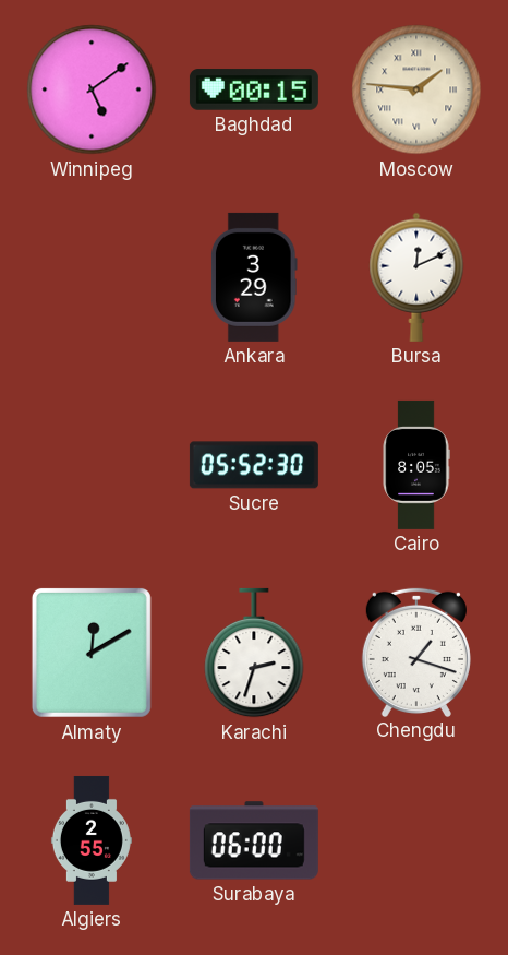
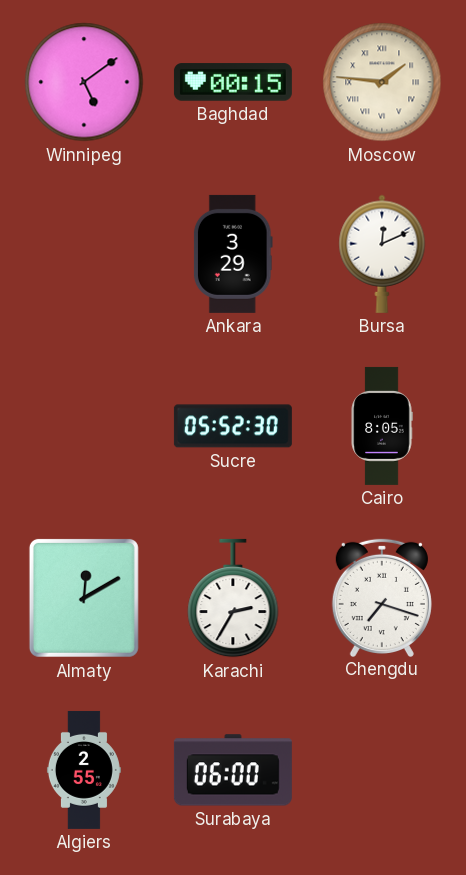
Karachi: 2:33 -> 2:35 (233, 598)
Chengdu: 1:18 -> 7:18 (382, 597)
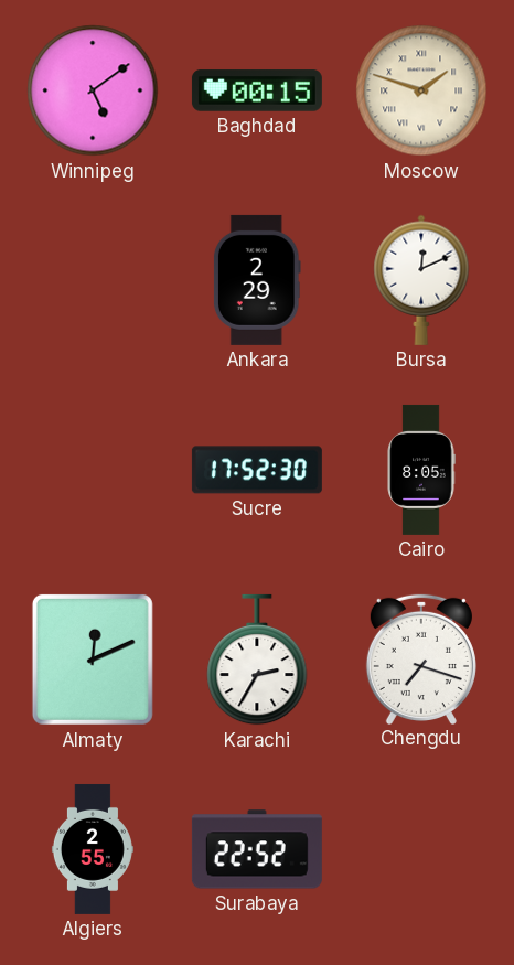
Moscow: 1:46 -> 1:48 (421, 90)
Ankara: 3:29 -> 2:29 (257, 280)
Sucre: 05:52 -> 17:52 (257, 470)
Almaty: 12:10 -> 12:11 (93, 660)
Surabaya: 06:00 -> 22:52 (257, 849)
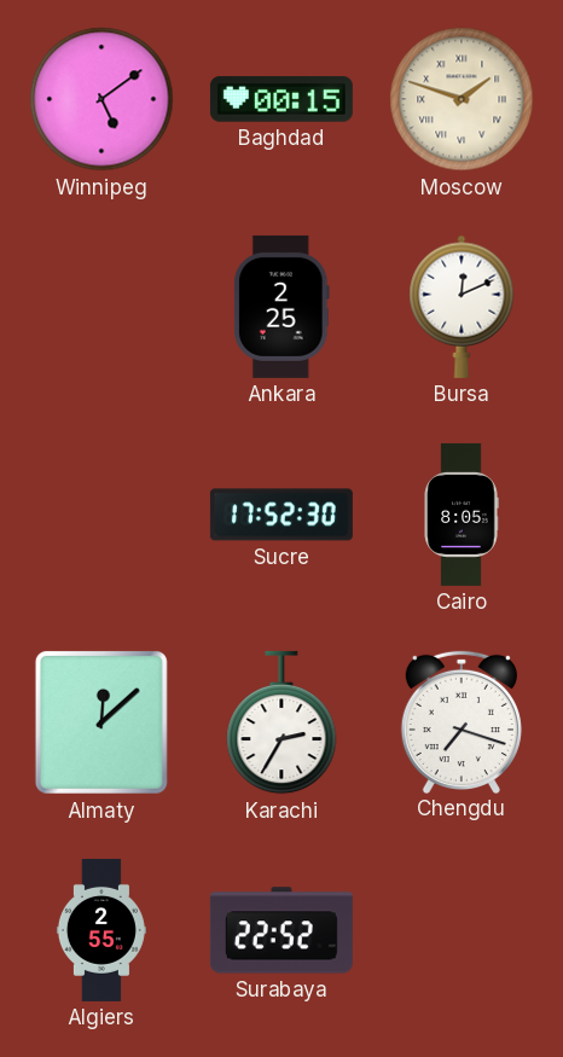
Ankara: 2:29 -> 2:25 (281, 307)
Almaty: 12:11 -> 12:08 (101, 722)
